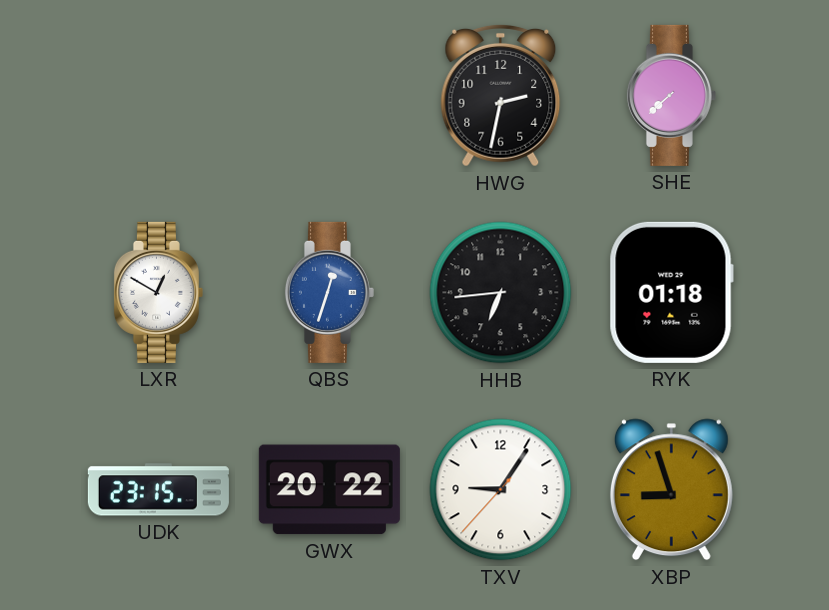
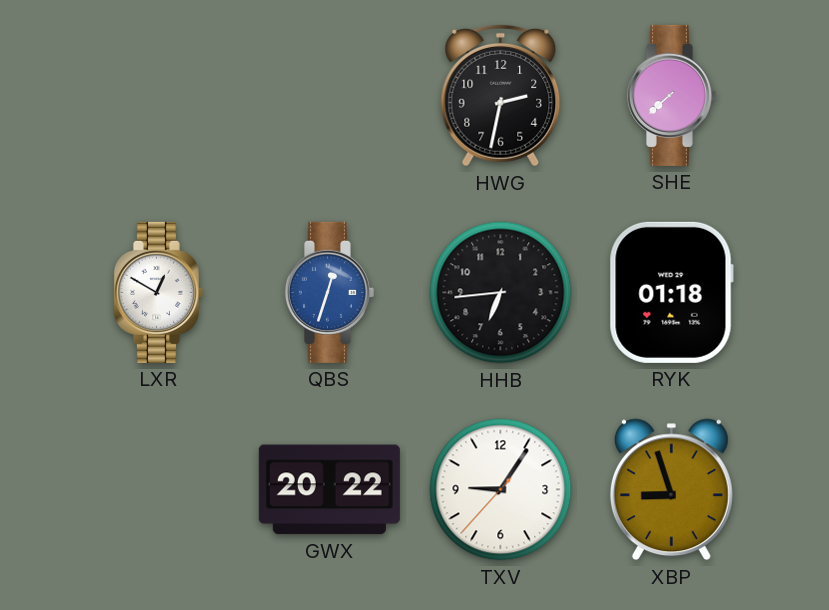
UDK: 23:15 -> none (158, 490)
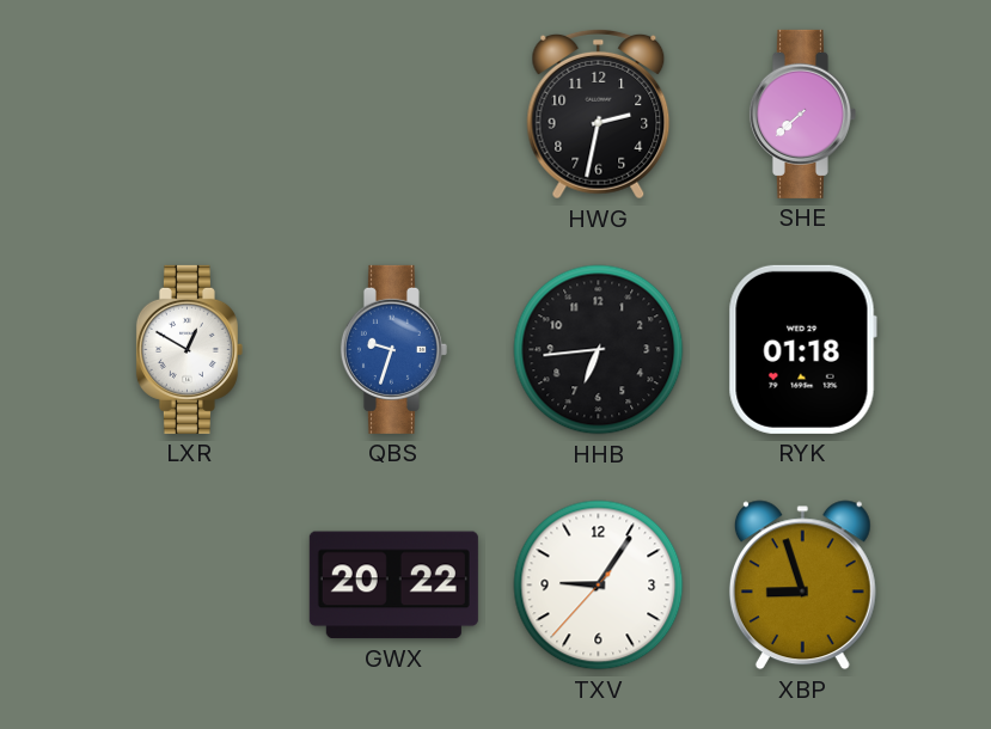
QBS: 12:33 -> 9:33 (393, 349)
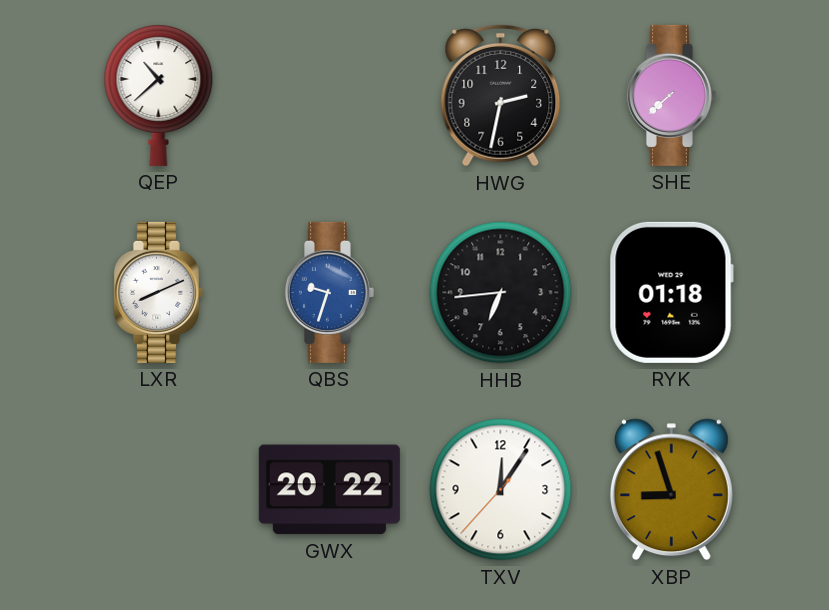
QEP: none -> 10:38 (159, 95)
LXR: 12:50 -> 8:11 (158, 292)
TXV: 9:05 -> 12:05 (501, 490)
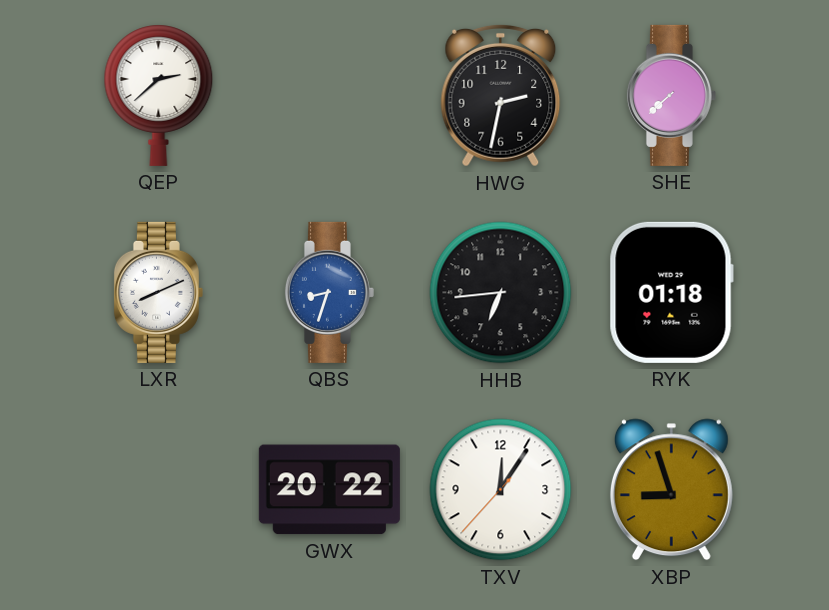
QEP: 10:38 -> 2:38 (159, 95)
QBS: 9:33 -> 8:33 (329, 292)
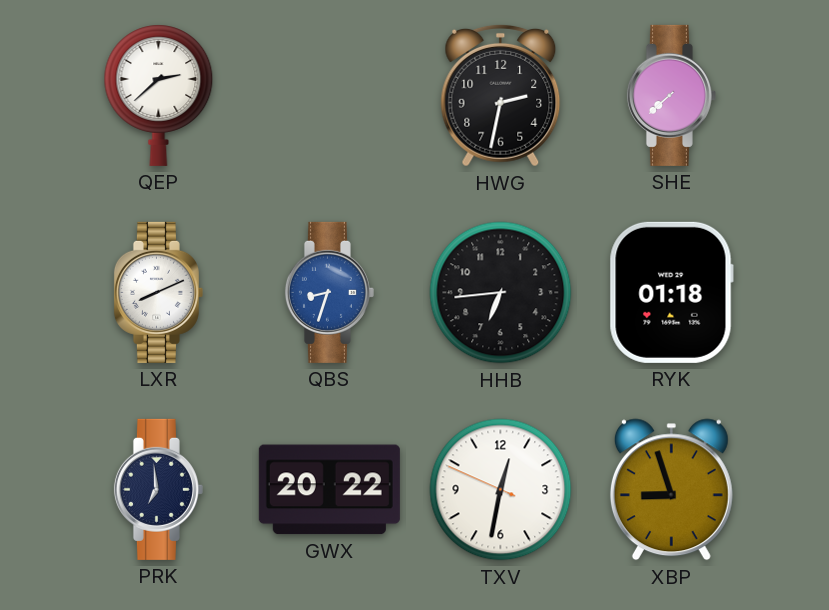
PRK: none -> 6:59 (158, 489)
TXV: 12:05 -> 12:31 (501, 490)
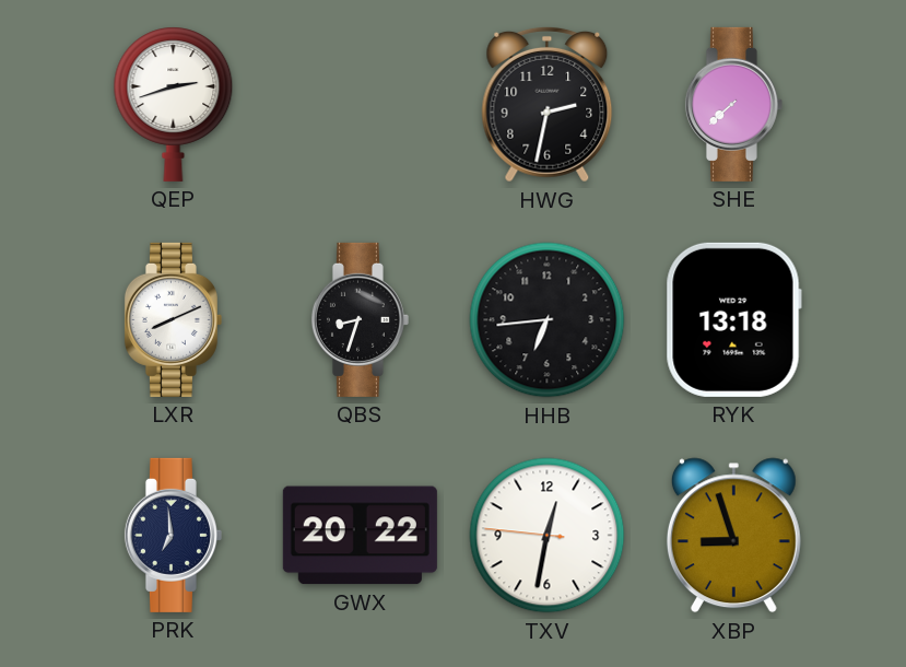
QEP: 2:38 -> 2:42 (174, 104)
QBS dial: blue -> black (360, 319)
RYK: 01:18 -> 13:18 (733, 319)
TXV: 12:31:49 -> 12:31:46 (548, 536)
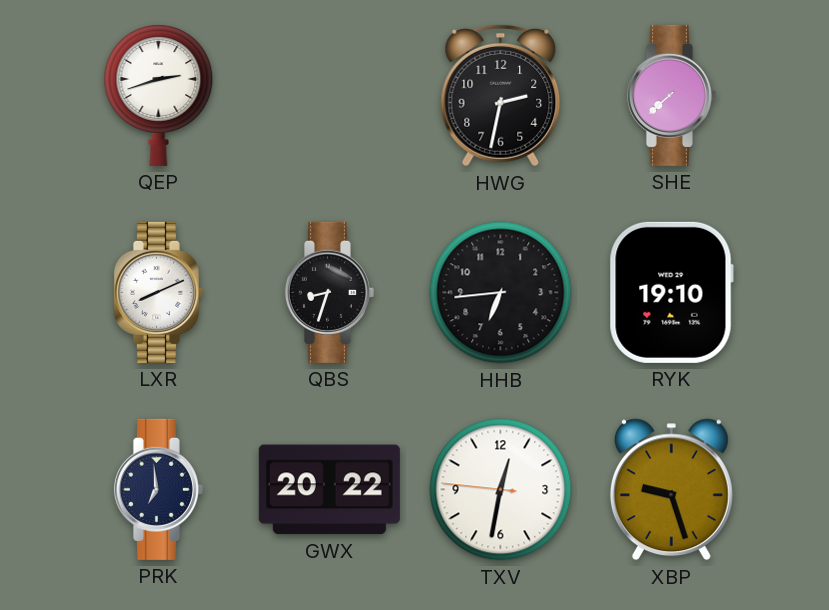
RYK: 13:18 -> 19:10 (671, 292)
XBP: 8:57 -> 9:27 (671, 490)
